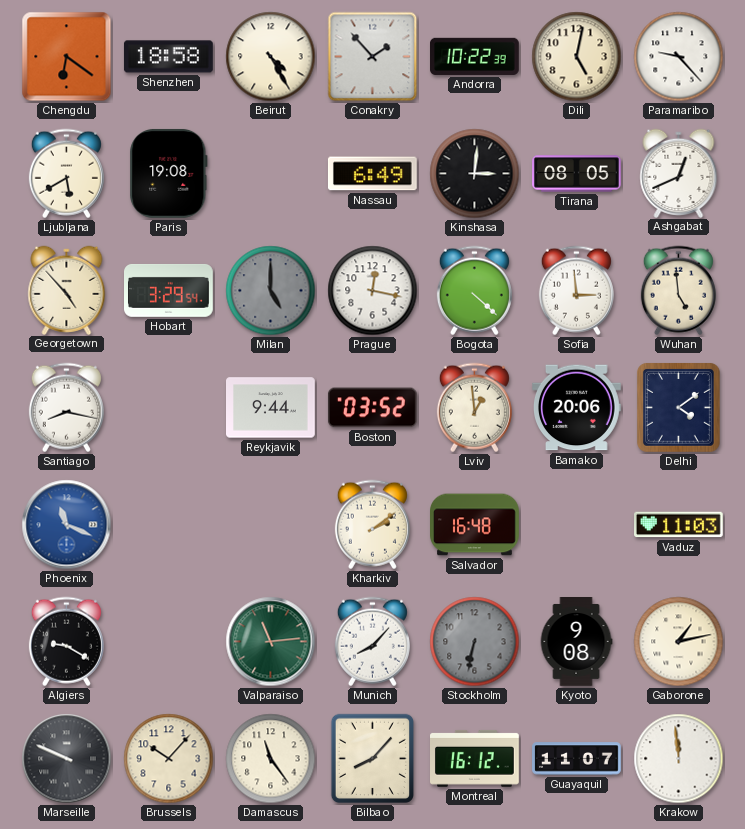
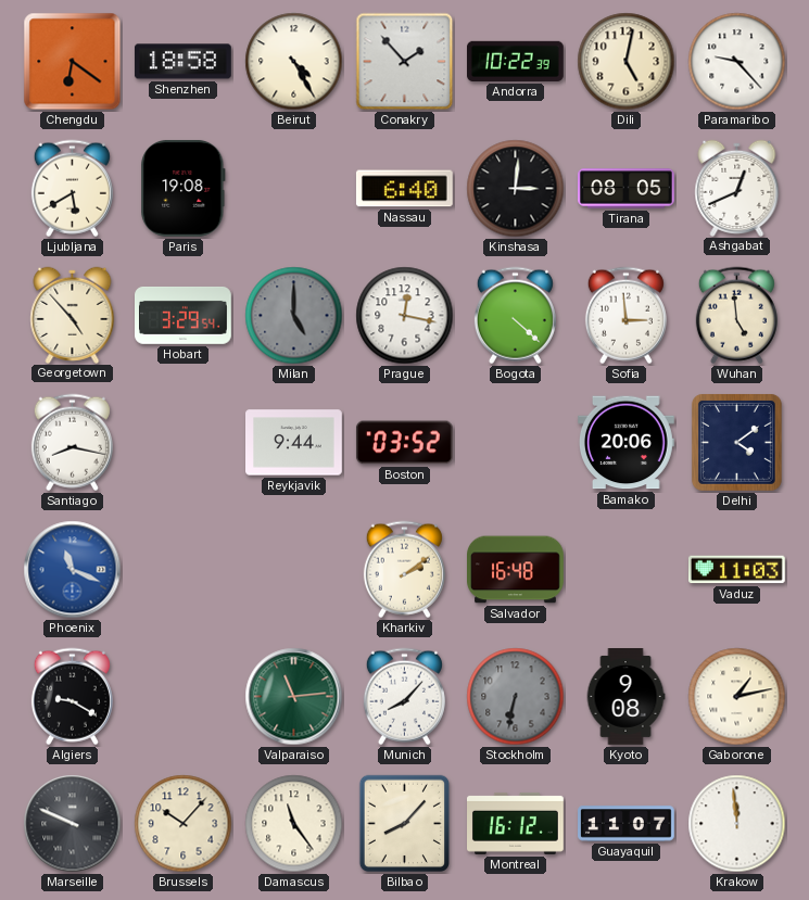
Nassau: 6:49 -> 6:40 (404, 189)
Lviv: 12:59 -> none (474, 408)
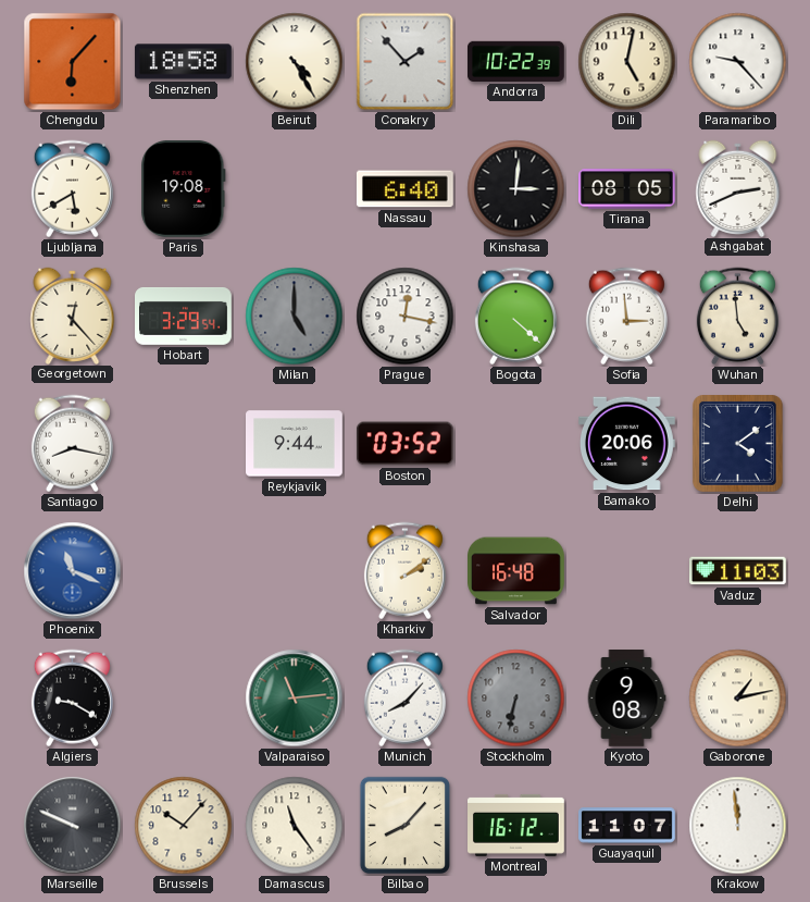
Chengdu: 6:21 -> 6:07 (73, 62)
Ashgabat: 12:41 -> 2:41 (738, 188)
Georgetown: 4:53 -> 12:23 (73, 316)
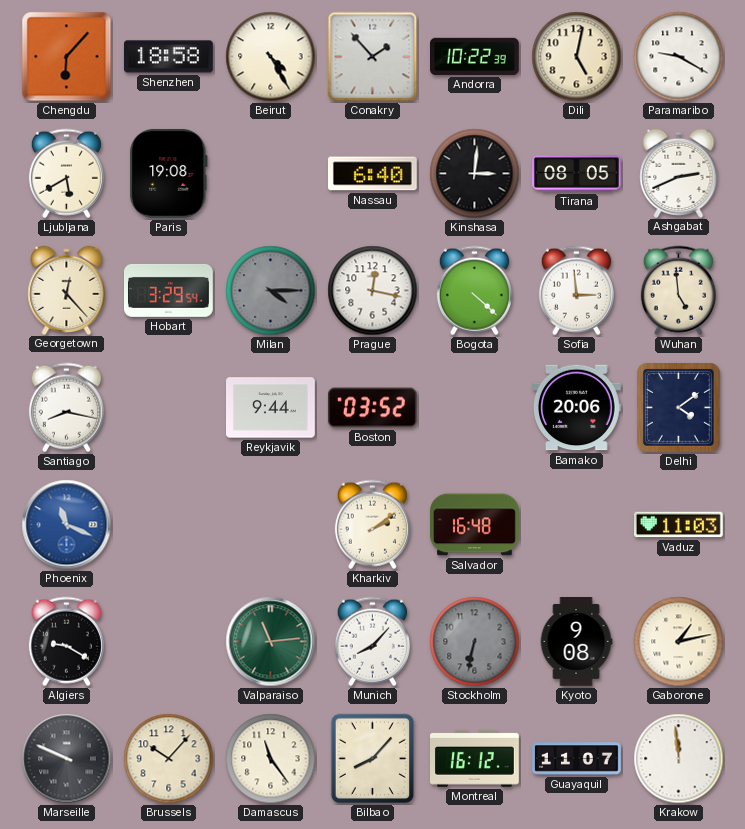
Paramaribo: 9:23 -> 9:20 (679, 57)
Milan: 5:00 -> 4:15 (271, 291)
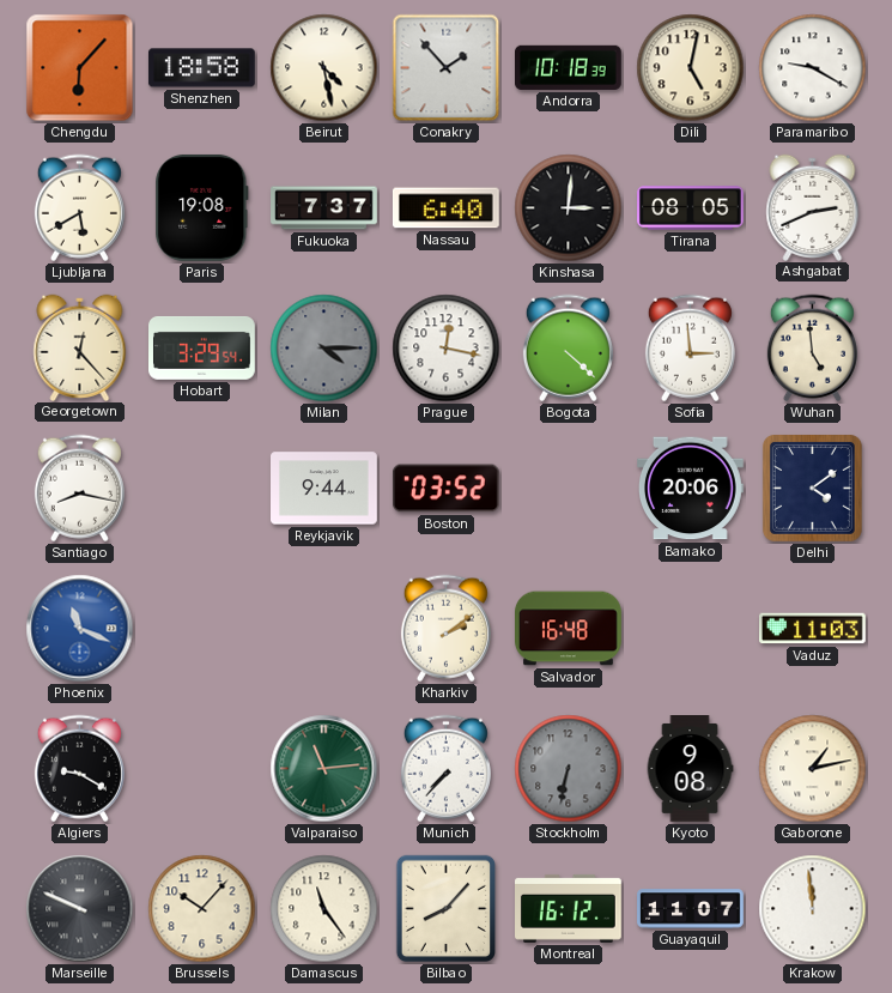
Beirut: 4:25 -> 4:28 (324, 68)
Andorra: 10:22 -> 10:18 (569, 67)
Fukuoka: none -> 7:37 (324, 208)
Munich: 8:07 -> 7:37 (445, 769)
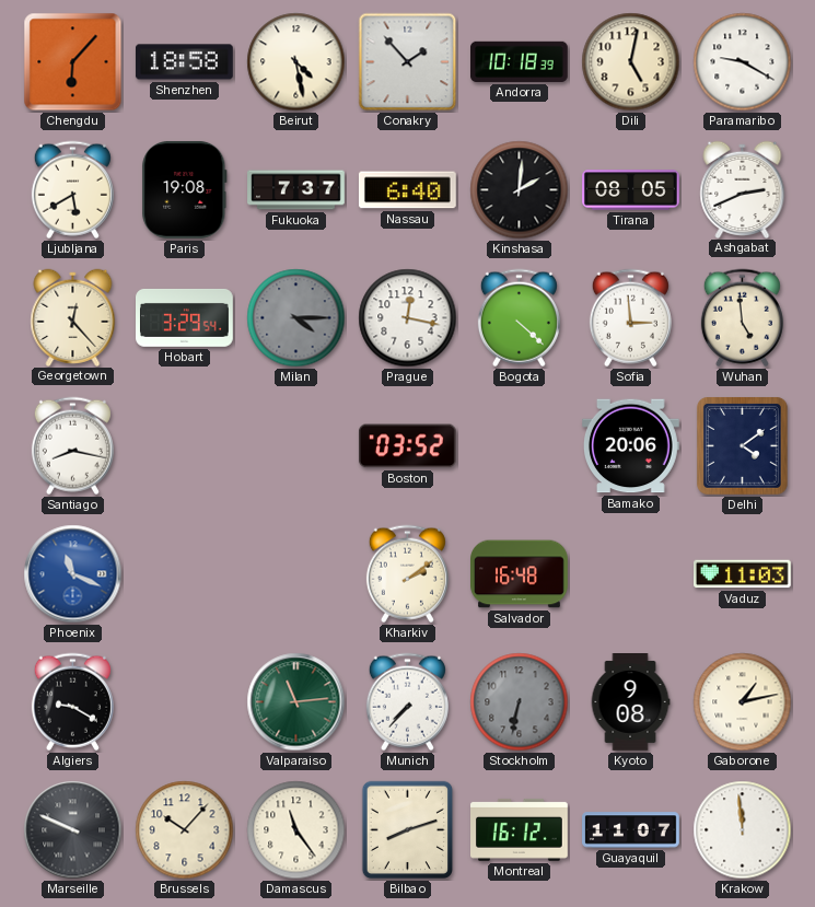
Kinshasa: 3:01 -> 2:01 (520, 190)
Reykjavik: 9:44 -> none (324, 489)
Bilbao: 8:07 -> 8:12 (407, 830)
